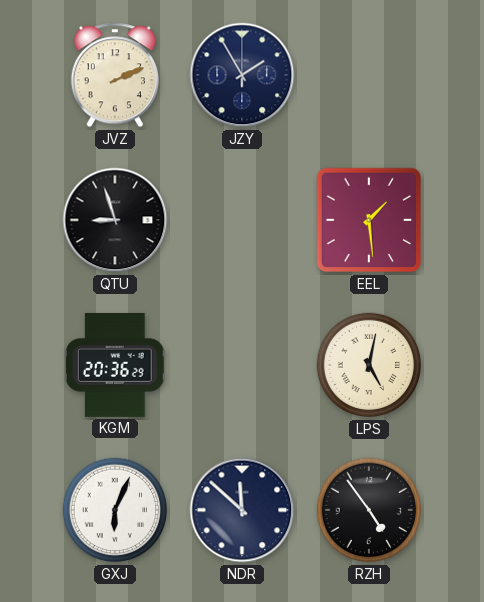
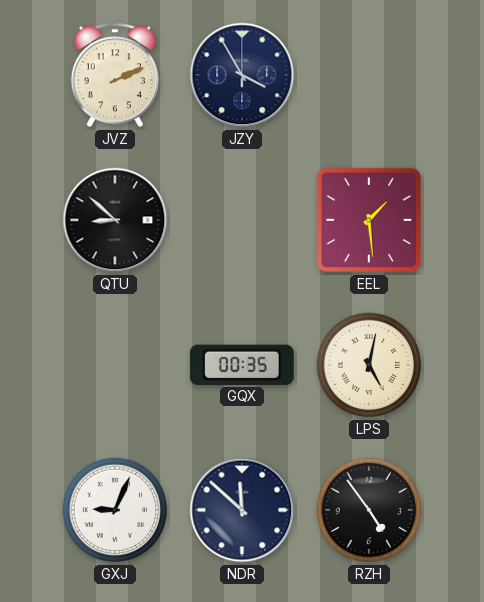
JZY: 1:55 -> 3:55 (242, 75)
QTU: 8:57 -> 8:52 (115, 220)
KGM: 20:36 -> none (115, 365)
GQX: none -> 00:35 (242, 365)
GXJ: 6:04 -> 9:04 (115, 510)
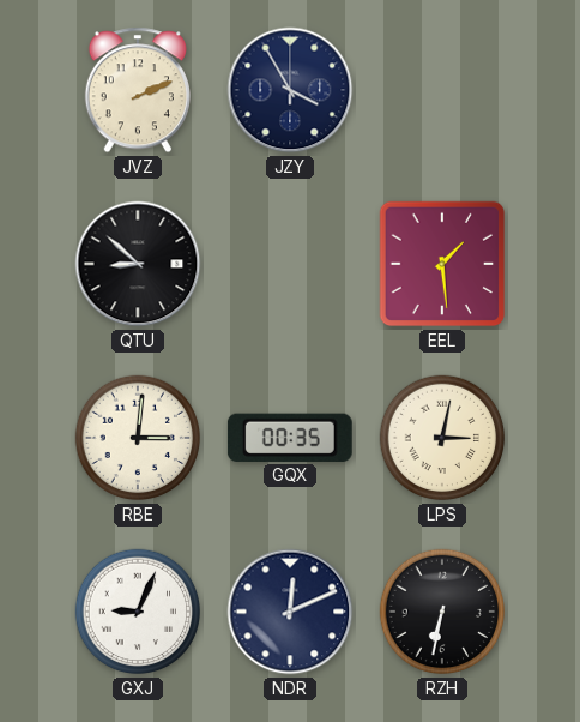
RBE: none -> 3:01 (138, 438)
LPS: 5:02 -> 3:02 (442, 438)
NDR: 11:52 -> 12:11 (290, 612)
RZH: 4:54 -> 6:32 (442, 612)
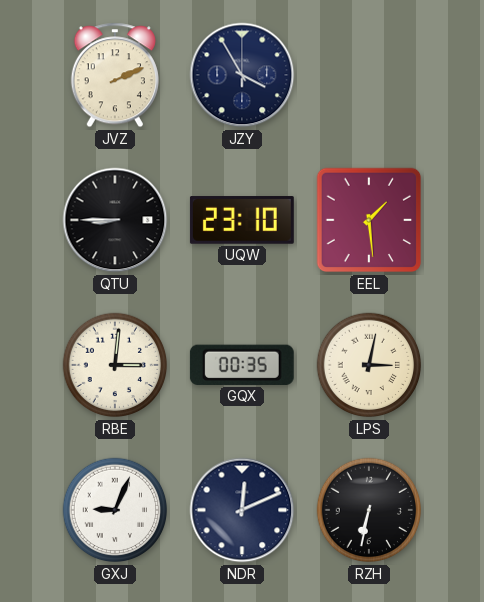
QTU: 8:52 -> 8:45 (115, 220)
UQW: none -> 23:10 (242, 220)
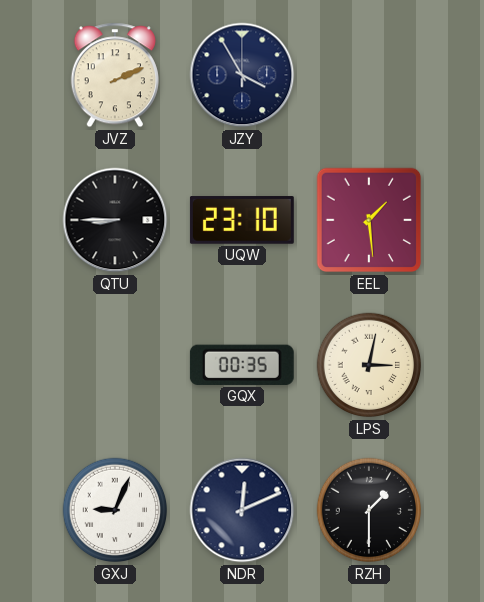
RBE: 3:01 -> none (115, 365)
RZH: 6:32 -> 1:30 (369, 510)
